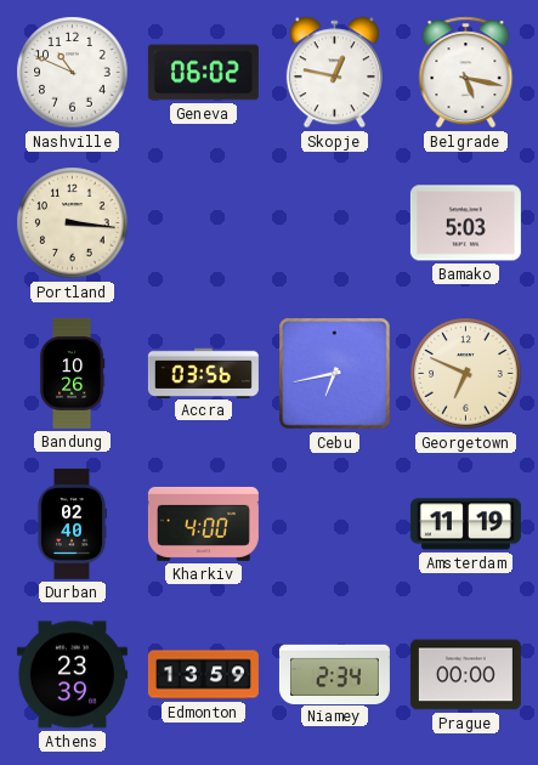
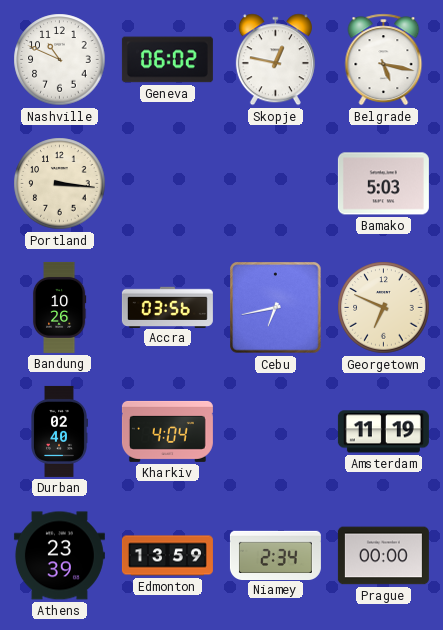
Kharkiv: 4:00 -> 4:04 (167, 431)
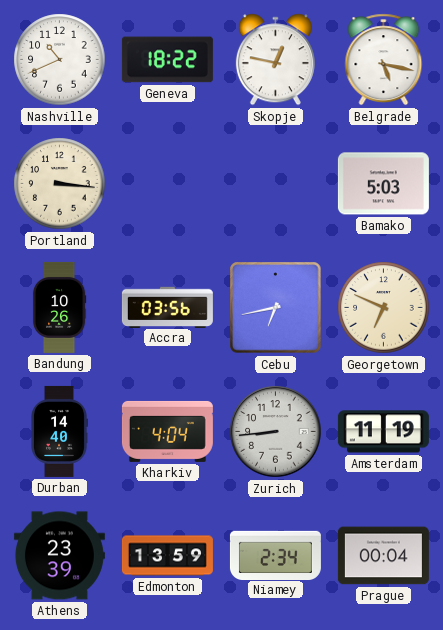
Nashville: 10:49 -> 10:41 (60, 60)
Geneva: 06:02 -> 18:22 (167, 60)
Durban: 02:40 -> 14:40 (60, 431)
Zurich: none -> 8:44 (276, 432)
Prague: 00:00 -> 00:04 (383, 556)
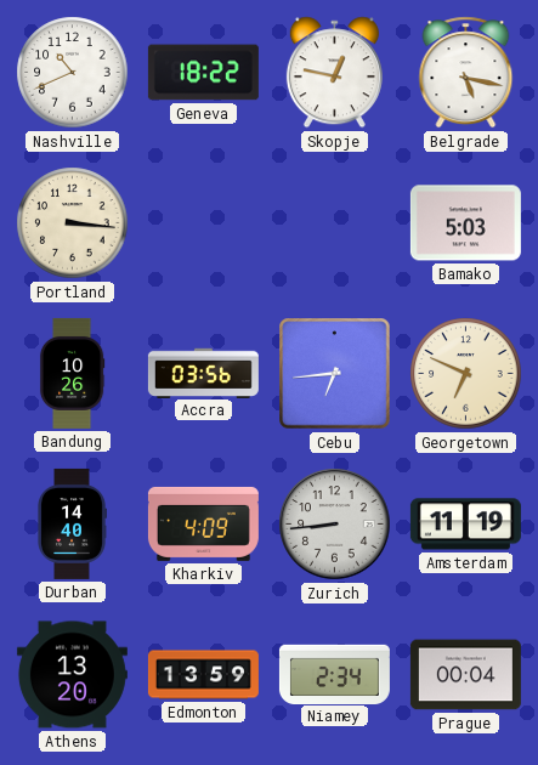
Cebu: 6:43 -> 6:44 (335, 374)
Kharkiv: 4:04 -> 4:09 (203, 523)
Athens: 23:39 -> 13:20 (72, 675)
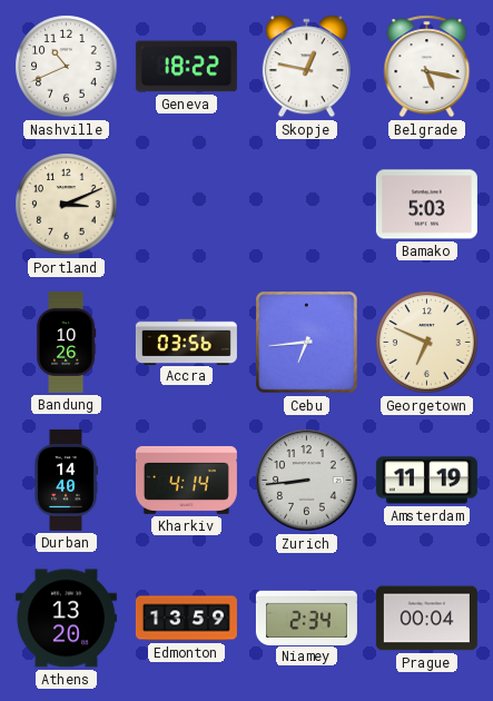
Portland: 3:16 -> 3:11 (67, 205)
Kharkiv: 4:09 -> 4:14 (186, 480)
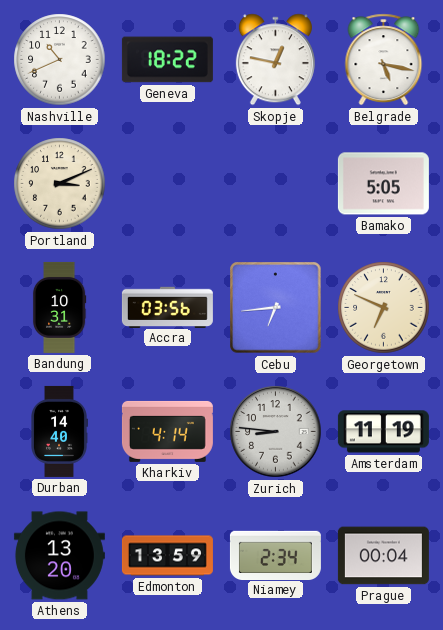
Bamako: 5:03 -> 5:05 (383, 184)
Bandung: 10:26 -> 10:31 (59, 307)
Zurich: 8:44 -> 8:46 (276, 432)
